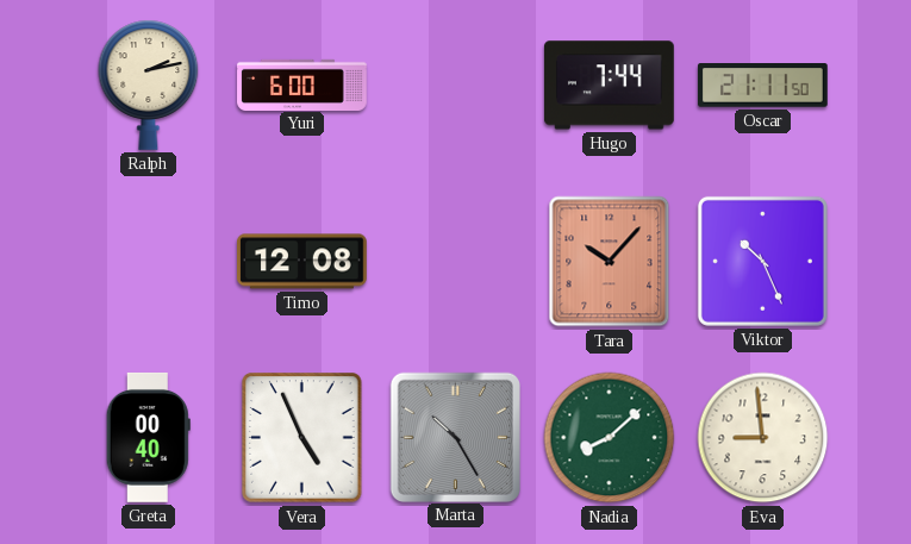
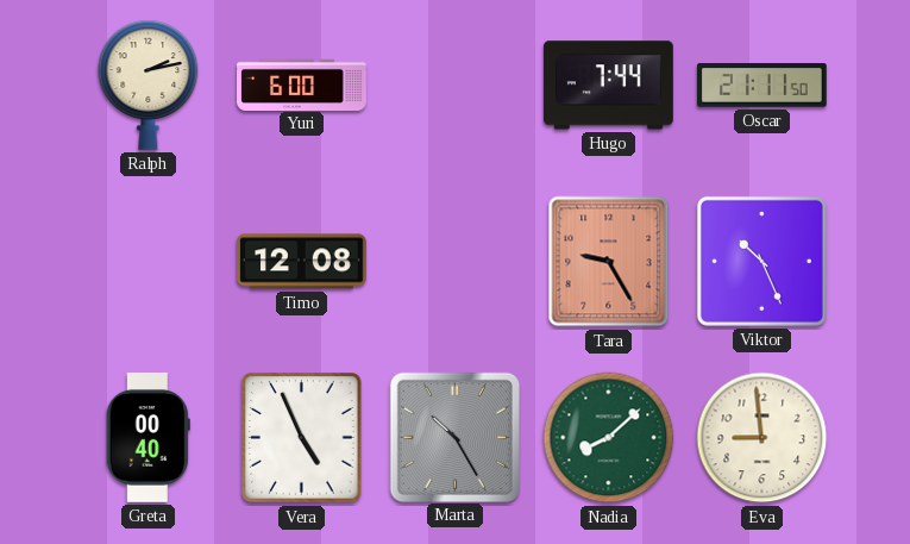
Tara: 10:07 -> 9:25 (609, 262)
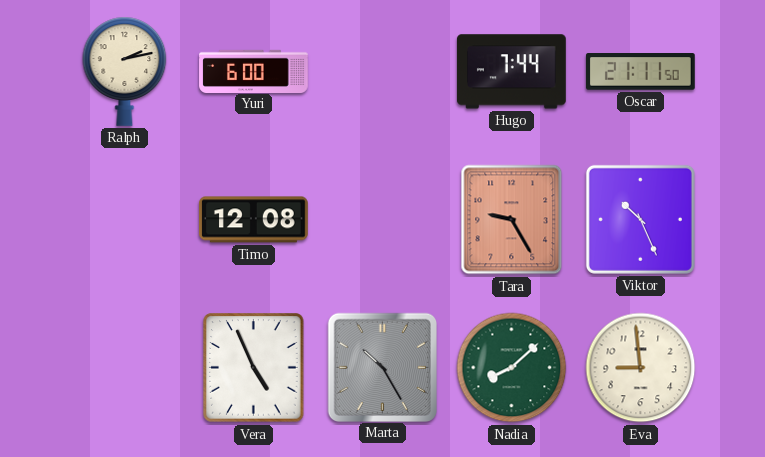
Greta: 00:40 -> none (148, 438)
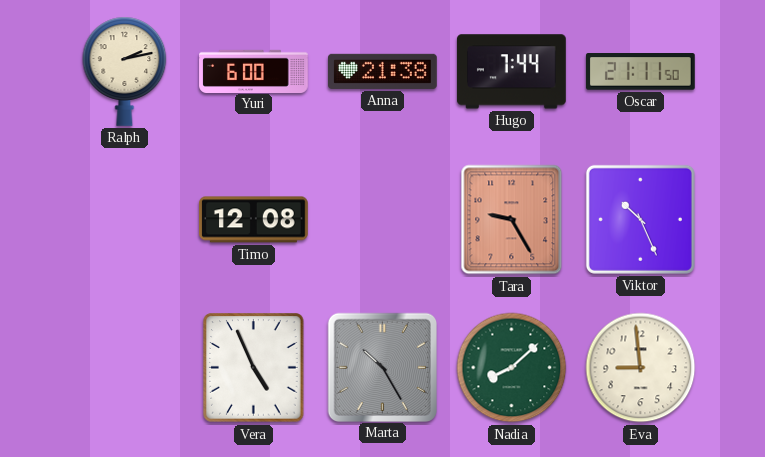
Anna: none -> 21:38 (383, 71)
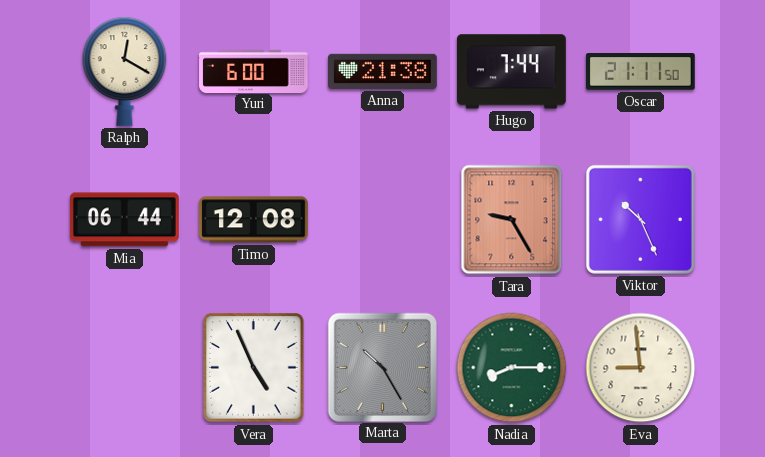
Ralph: 2:13 -> 12:20 (125, 71)
Mia: none -> 06:44 (124, 220)
Nadia: 8:08 -> 8:15 (512, 368)
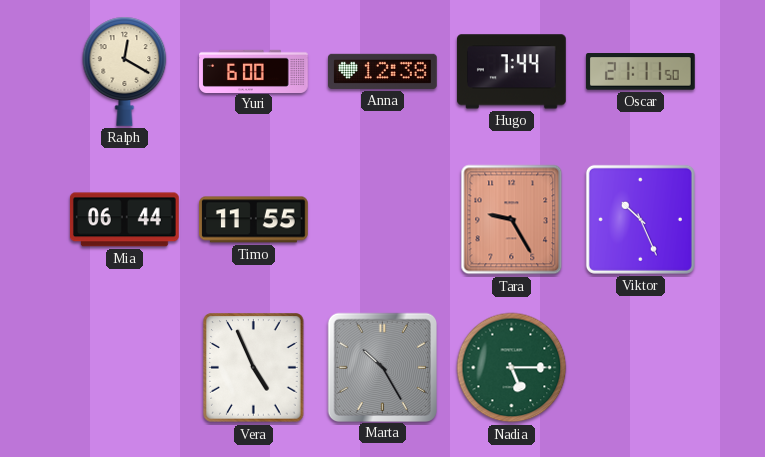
Anna: 21:38 -> 12:38 (383, 71)
Timo: 12:08 -> 11:55 (254, 220)
Nadia: 8:15 -> 5:15 (512, 368)
Eva: 8:59 -> none (641, 368)
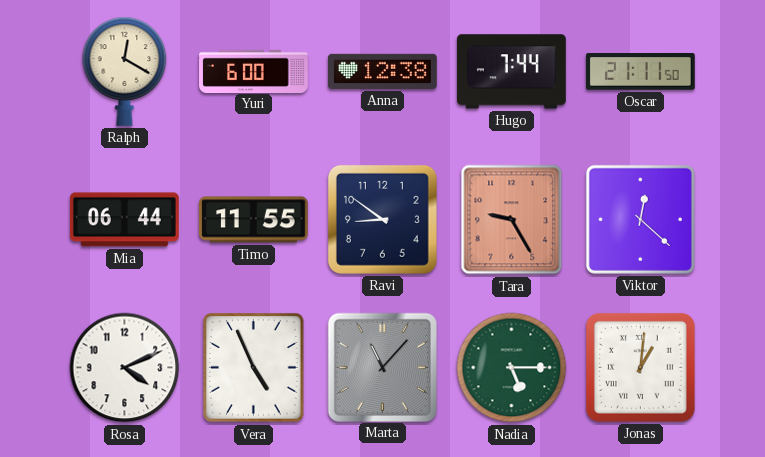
Ravi: none -> 8:51 (382, 219)
Viktor: 10:26 -> 12:22 (640, 219)
Rosa: none -> 4:11 (125, 368)
Marta: 10:25 -> 11:07 (382, 367)
Jonas: none -> 1:01 (640, 367)
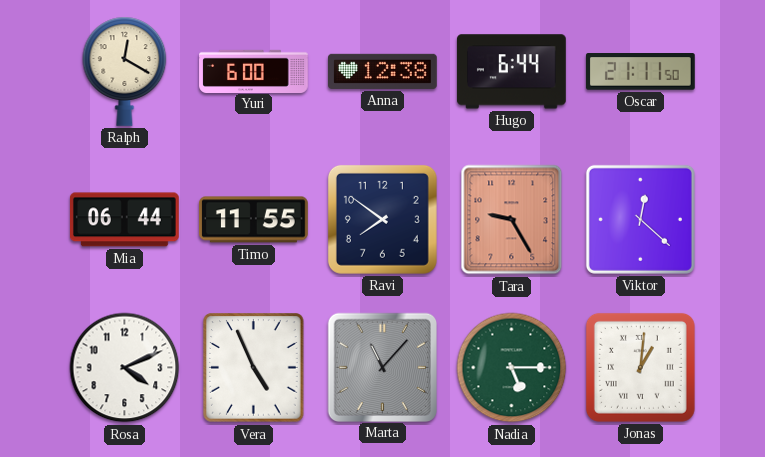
Hugo: 7:44 -> 6:44 (511, 72)
Ravi: 8:51 -> 7:51 (382, 219)
